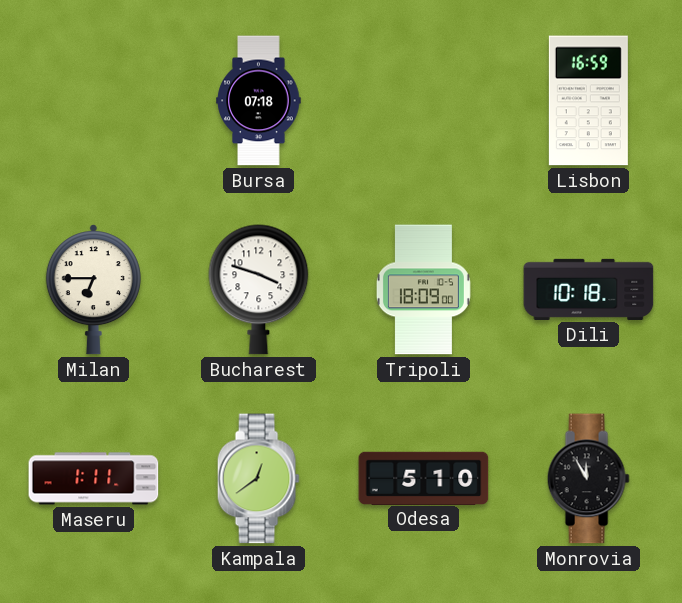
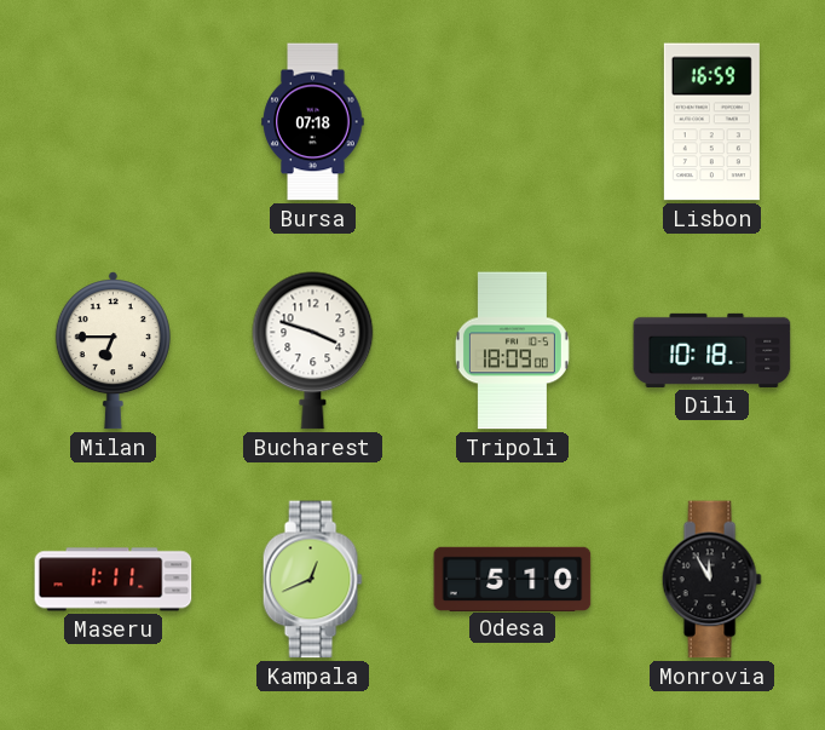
Kampala: 12:39 -> 12:41 (312, 580)
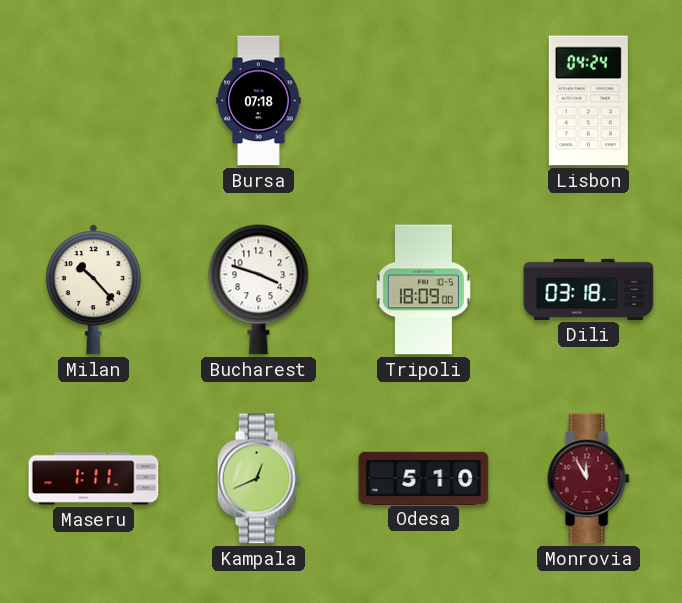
Lisbon: 16:59 -> 04:24 (588, 101)
Milan: 6:45 -> 10:23 (93, 290)
Dili: 10:18 -> 03:18 (589, 289)
Monrovia dial: black -> burgundy (588, 479)
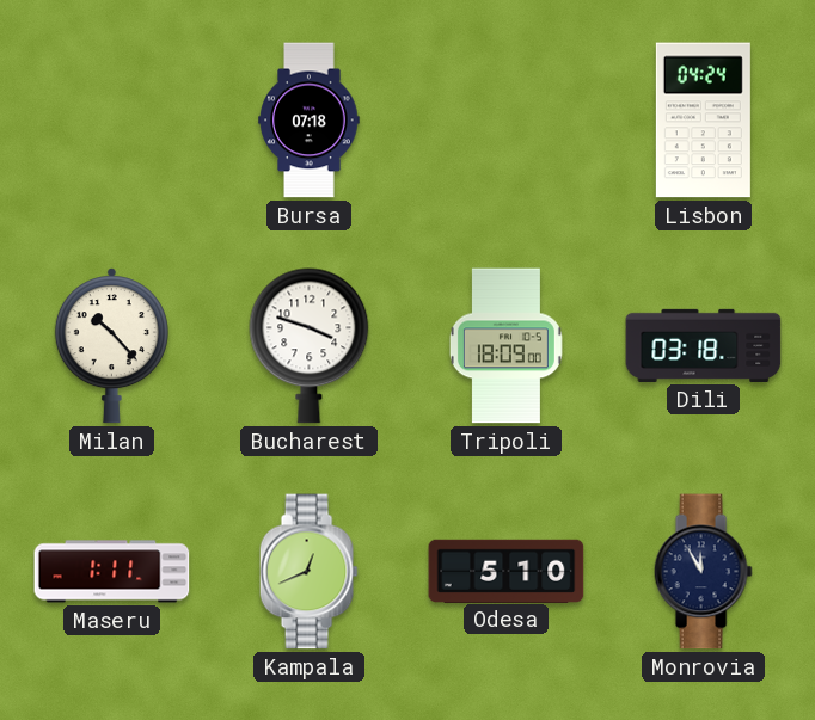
Monrovia dial: burgundy -> navy (703, 572)
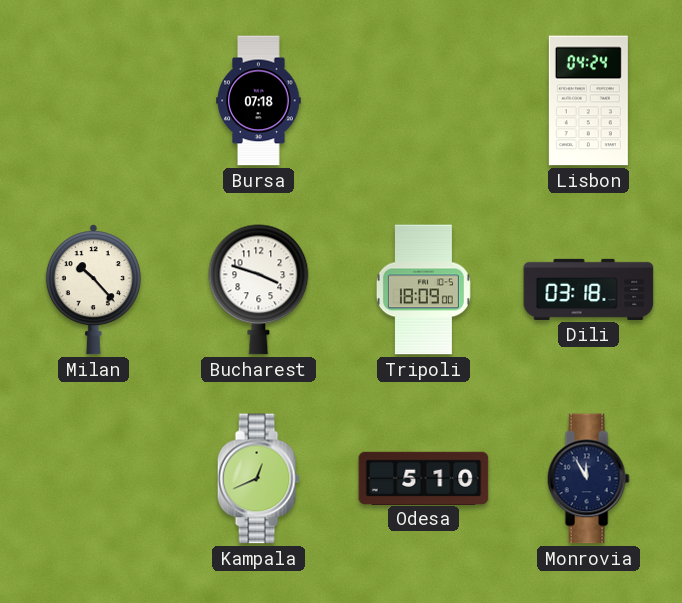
Maseru: 1:11 -> none (112, 572)
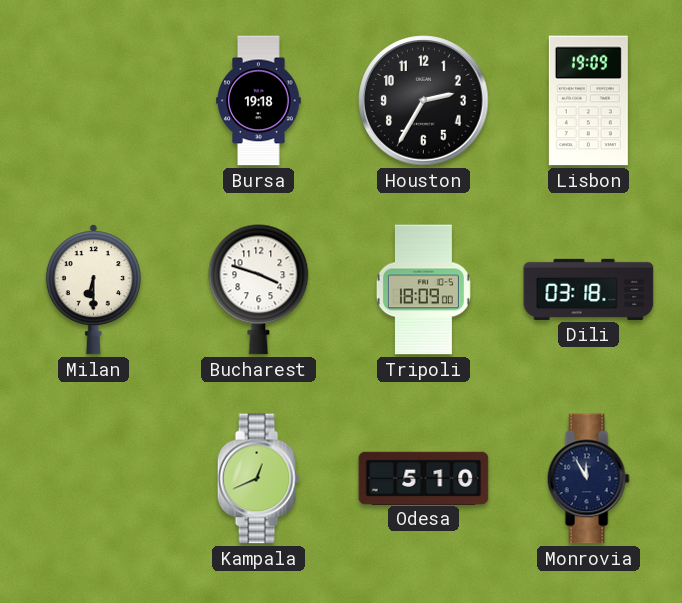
Bursa: 07:18 -> 19:18 (259, 101)
Houston: none -> 2:35 (424, 101)
Lisbon: 04:24 -> 19:09 (588, 101)
Milan: 10:23 -> 6:30 (93, 290)
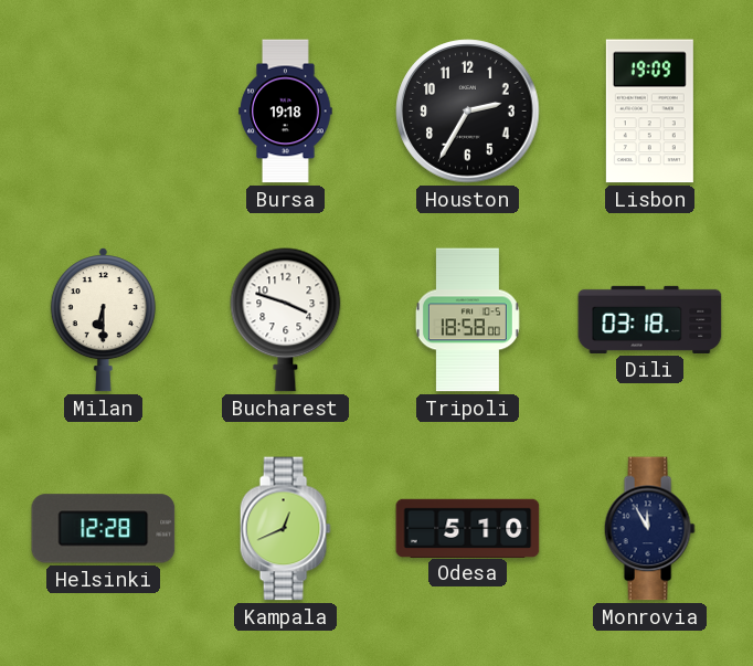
Tripoli: 18:09 -> 18:58 (467, 320)
Helsinki: none -> 12:28 (104, 529)
